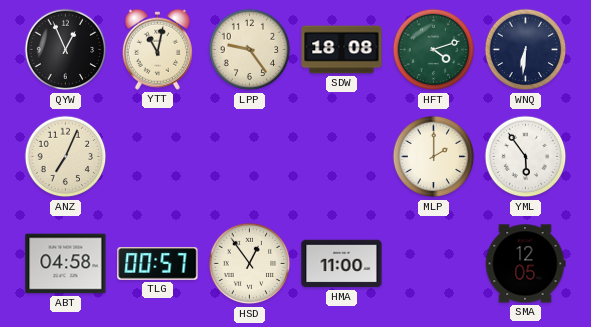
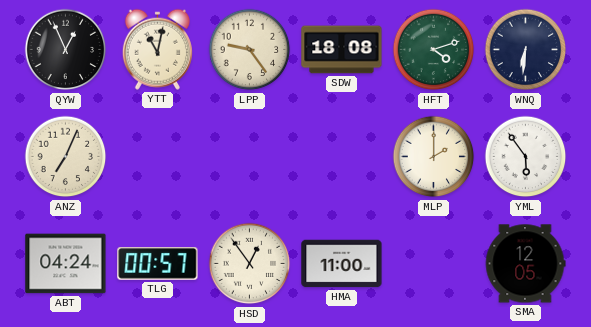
ABT: 04:58 -> 04:24 (66, 264)
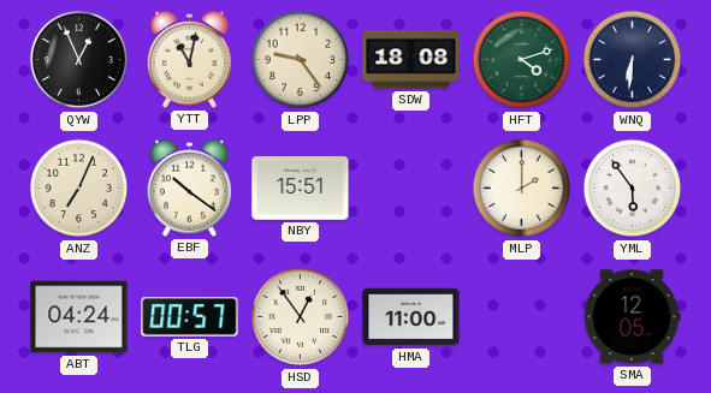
EBF: none -> 10:21 (189, 187)
NBY: none -> 15:51 (301, 189)
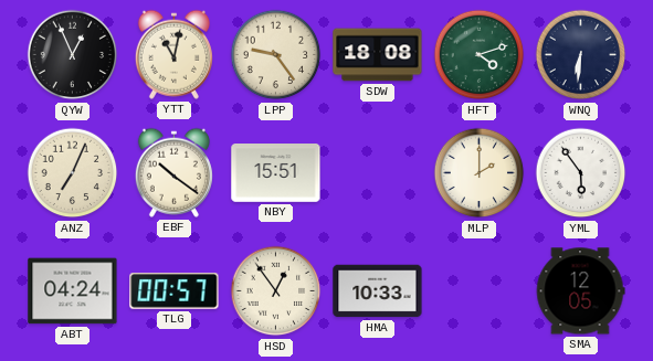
HMA: 11:00 -> 10:33 (378, 291)
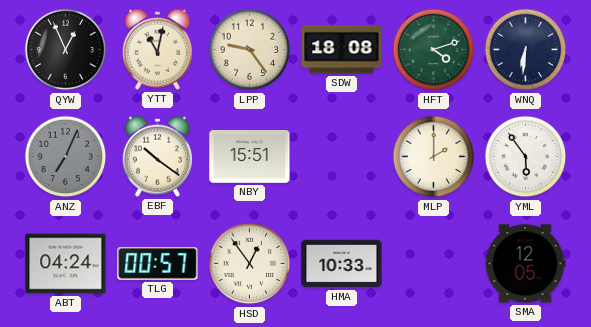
ANZ dial: cream -> grey (66, 157)
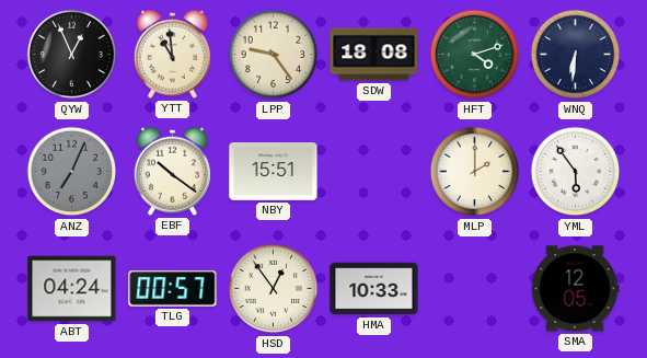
YTT: 11:02 -> 10:59 (172, 54)
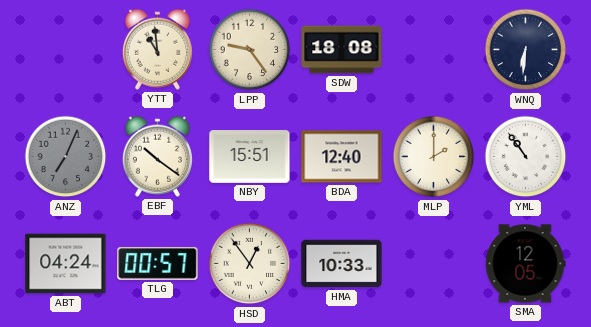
QYW: 12:56 -> none (72, 55)
HFT: 4:12 -> none (475, 55)
BDA: none -> 12:40 (342, 157)
YML: 5:54 -> 10:54 (526, 157)
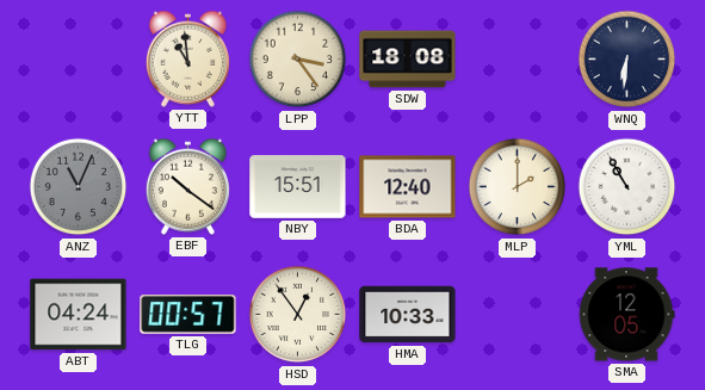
LPP: 9:24 -> 3:24 (298, 60)
ANZ: 7:04 -> 11:04 (79, 187)
YML: 10:54 -> 10:55 (627, 187)
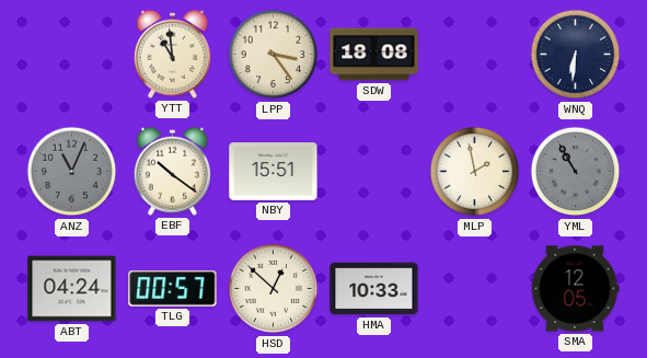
BDA: 12:40 -> none (408, 187)
MLP: 2:00 -> 1:58 (475, 172)
YML dial: white -> grey (576, 172)
HSD: 12:54 -> 12:52 (274, 289)
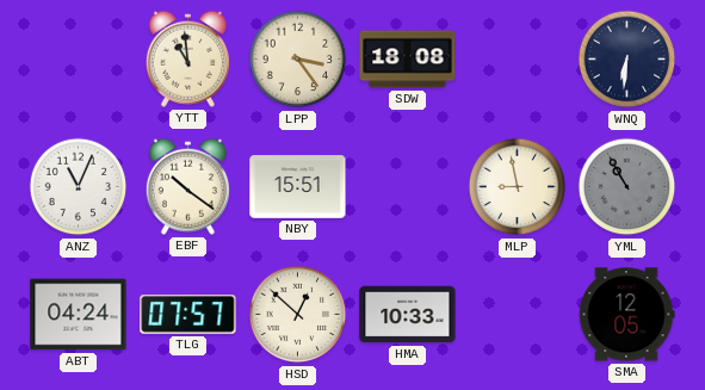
ANZ dial: grey -> white (79, 187)
MLP: 1:58 -> 8:58 (518, 187)
TLG: 00:57 -> 07:57 (188, 315)
